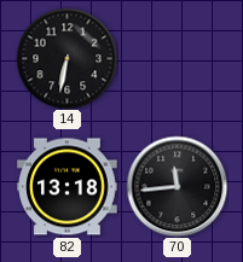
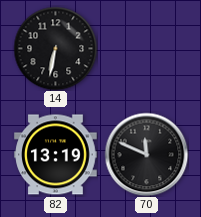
82: 13:18 -> 13:19 (56, 155)
70: 11:44 -> 11:49 (146, 154)
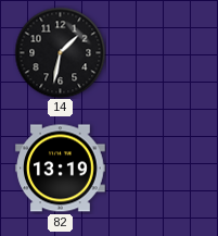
14: 6:32 -> 1:32 (60, 52)
70: 11:49 -> none (146, 154)
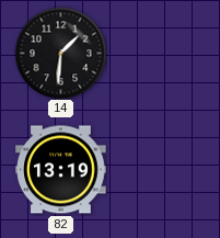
14: 1:32 -> 1:31 (60, 53)
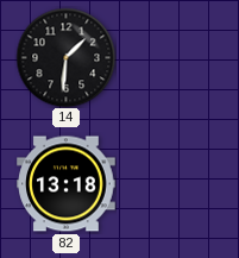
82: 13:19 -> 13:18 (67, 184)
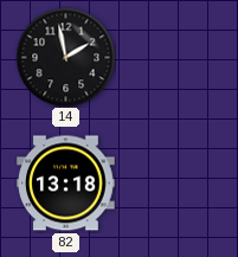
14: 1:31 -> 1:58 (65, 57)
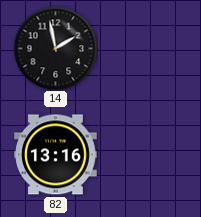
82: 13:18 -> 13:16 (56, 155)
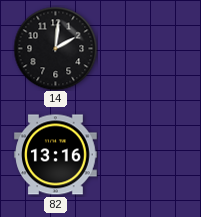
14: 1:58 -> 2:01 (55, 48)
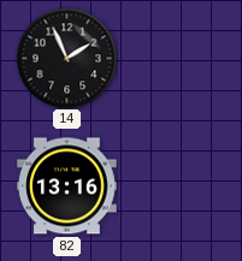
14: 2:01 -> 1:56 (66, 58)
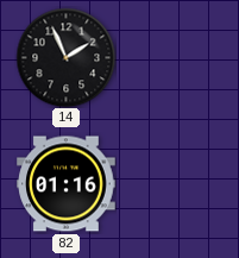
82: 13:16 -> 01:16 (67, 184)
